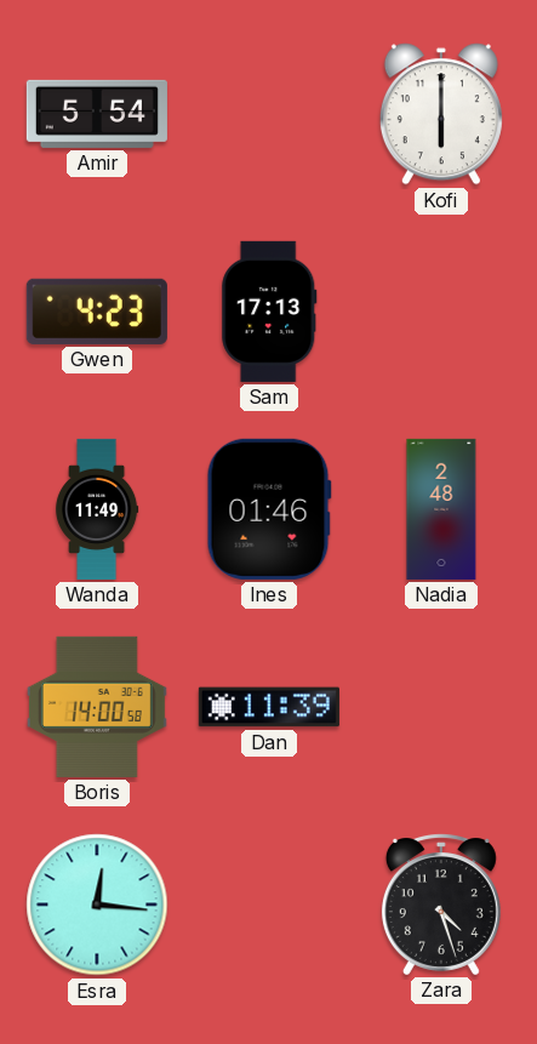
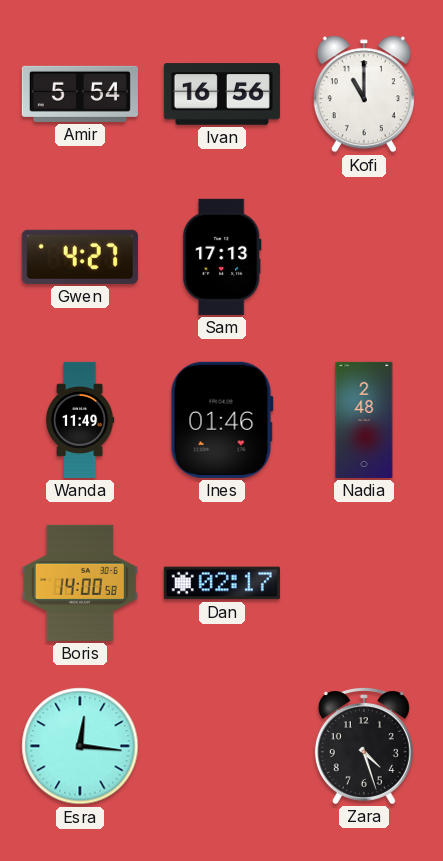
Ivan: none -> 16:56 (222, 94)
Kofi: 6:00 -> 11:00 (364, 94)
Gwen: 4:23 -> 4:27 (80, 257)
Dan: 11:39 -> 02:17 (222, 583)
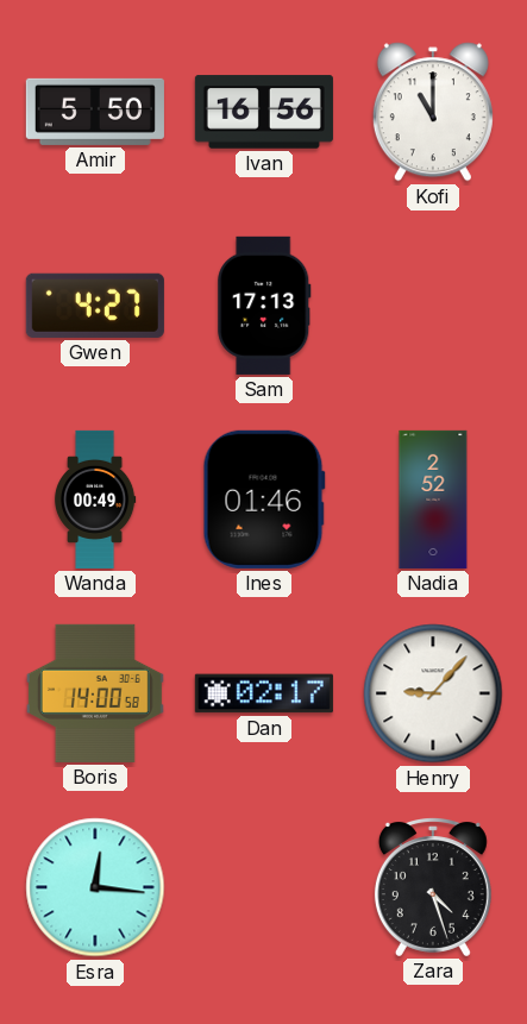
Amir: 5:54 -> 5:50 (95, 112)
Wanda: 11:49 -> 00:49 (95, 500)
Nadia: 2:48 -> 2:52 (433, 500)
Henry: none -> 9:07 (433, 693)
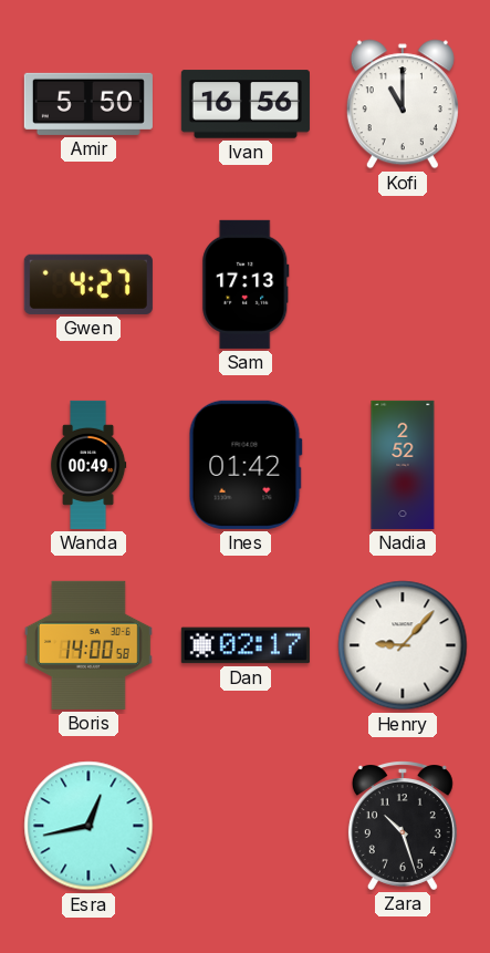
Ines: 01:46 -> 01:42 (246, 465)
Esra: 12:16 -> 12:43 (88, 826)
Zara: 4:27 -> 10:27 (403, 826)
